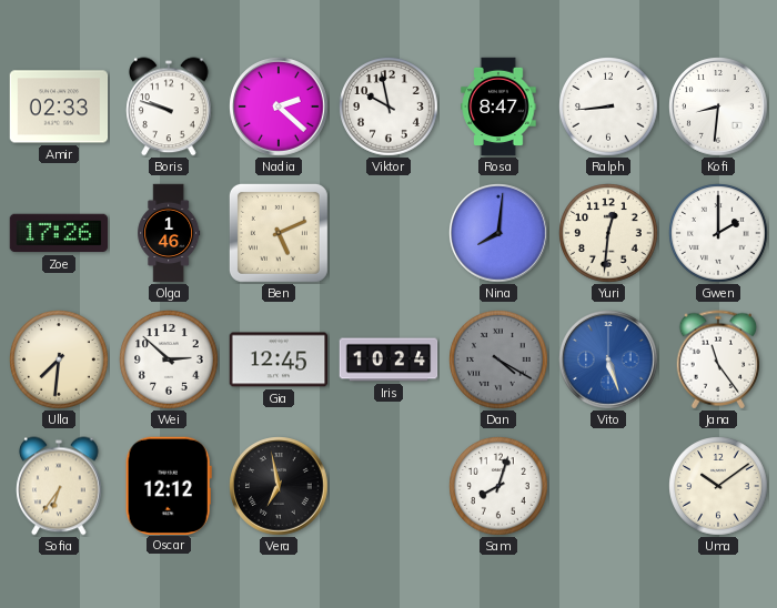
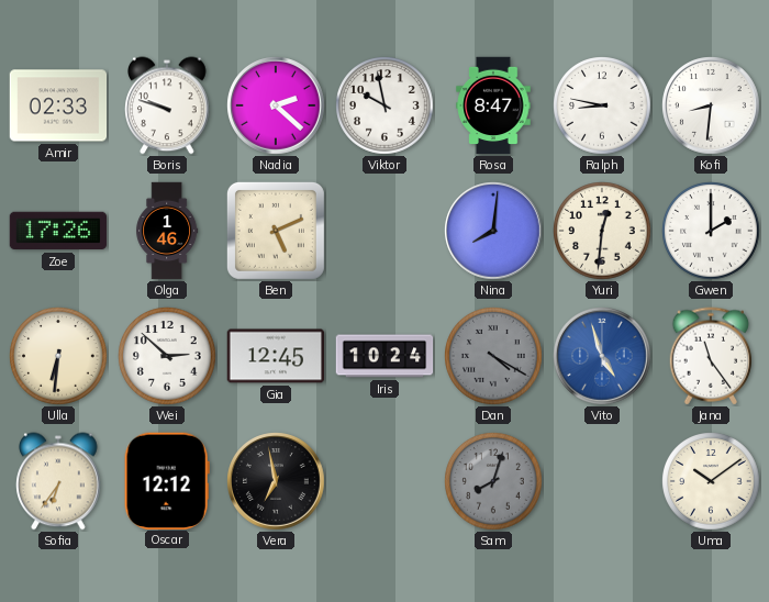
Ralph: 8:44 -> 8:47 (602, 105)
Ulla: 7:31 -> 6:31 (58, 356)
Vito: 5:27 -> 4:57 (602, 356)
Sam dial: white -> grey (493, 481)
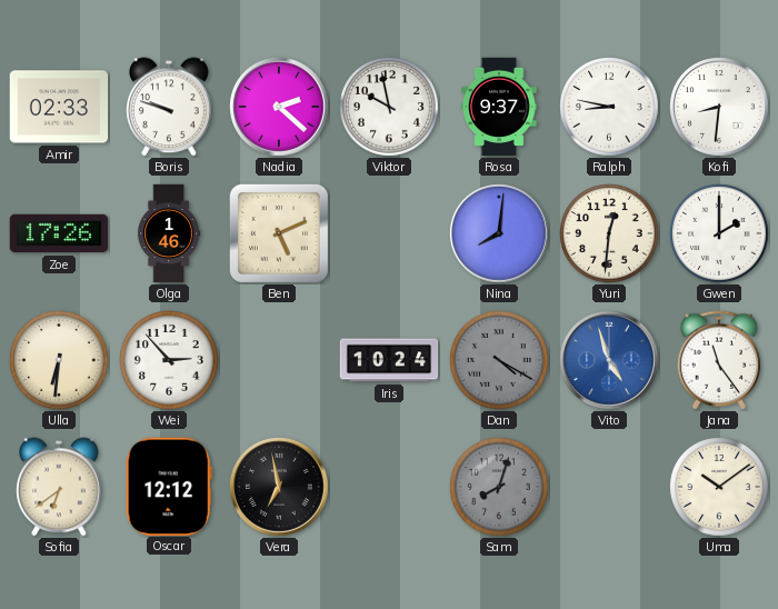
Rosa: 8:47 -> 9:37 (499, 107)
Wei: 2:52 -> 2:53 (169, 360)
Gia: 12:45 -> none (276, 356)
Sofia: 6:36 -> 6:39 (59, 487)
